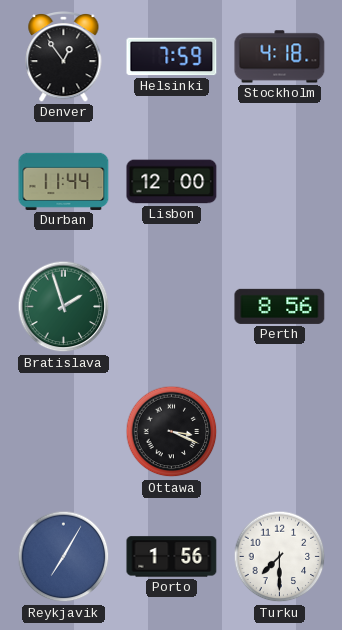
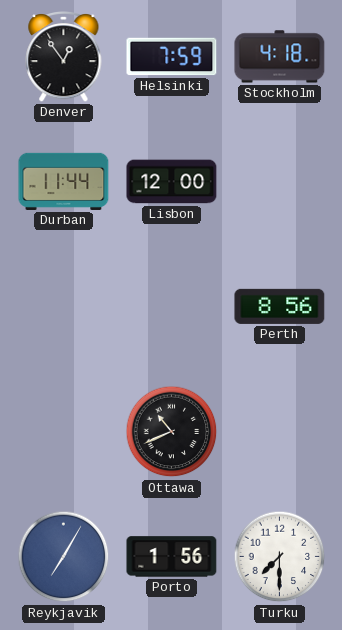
Bratislava: 1:57 -> none (64, 307)
Ottawa: 3:19 -> 10:41 (172, 432)
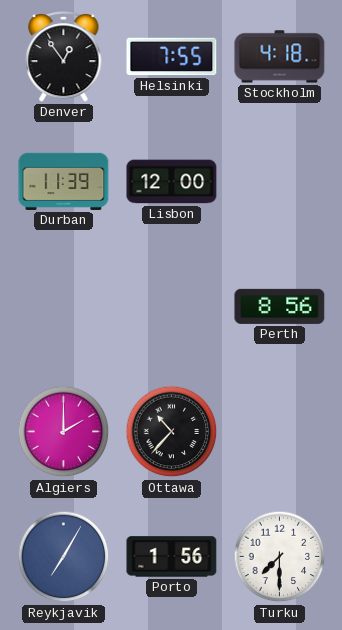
Helsinki: 7:59 -> 7:55 (172, 57)
Durban: 11:44 -> 11:39 (64, 181)
Algiers: none -> 2:00 (64, 432)
Ottawa: 10:41 -> 10:37 (172, 432)
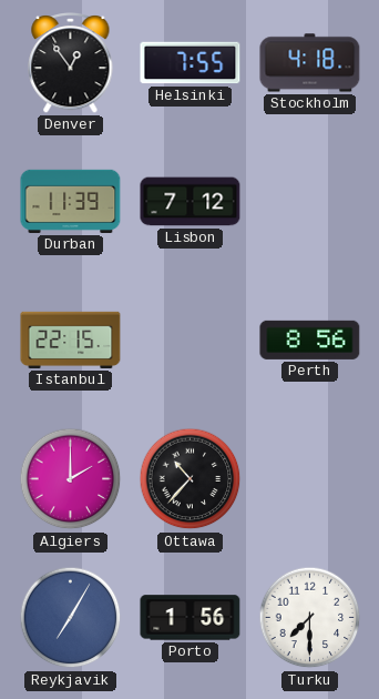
Lisbon: 12:00 -> 7:12 (191, 202)
Istanbul: none -> 22:15 (71, 340)
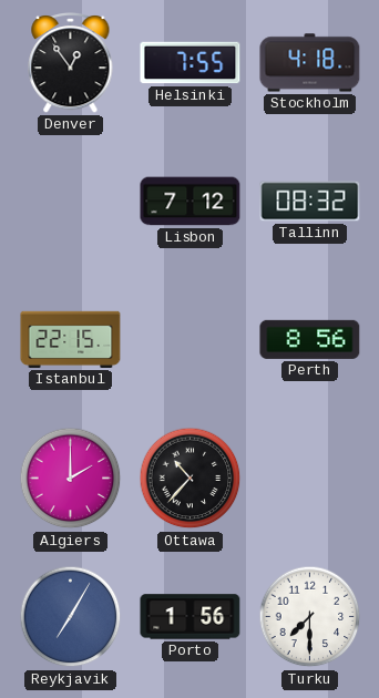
Durban: 11:39 -> none (71, 201)
Tallinn: none -> 08:32 (310, 202)
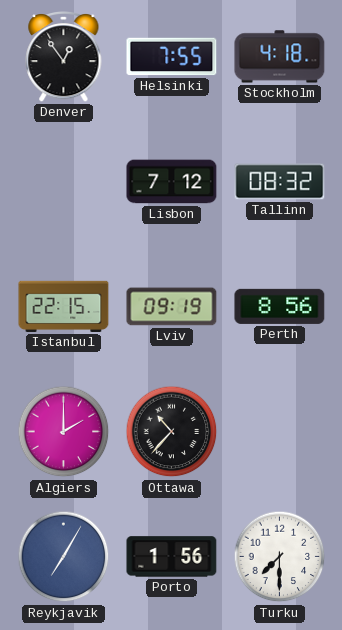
Lviv: none -> 09:19 (172, 307)
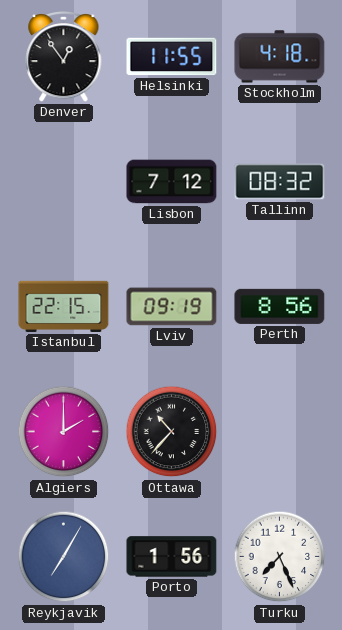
Helsinki: 7:55 -> 11:55 (172, 57)
Turku: 7:30 -> 7:26 (280, 557)
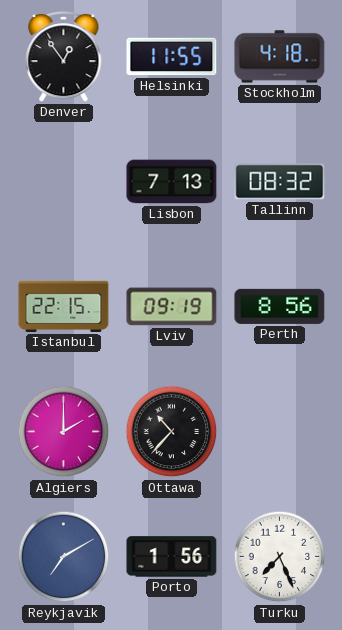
Lisbon: 7:12 -> 7:13 (172, 182)
Reykjavik: 7:05 -> 7:10 (64, 557)
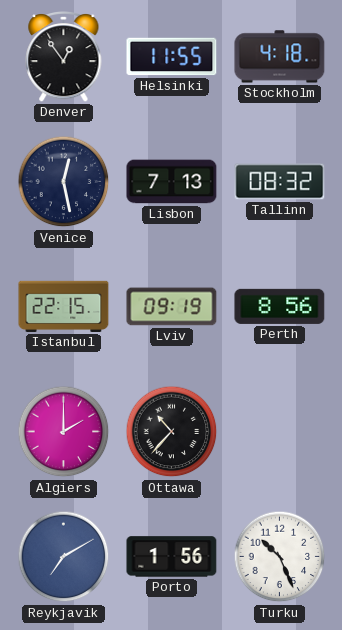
Venice: none -> 12:28 (64, 182)
Turku: 7:26 -> 10:26 (280, 557)
